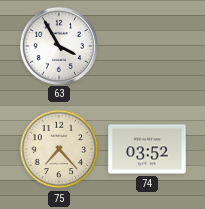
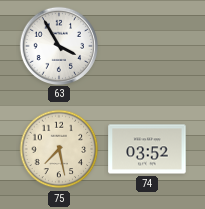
75: 7:23 -> 7:28 (59, 149)
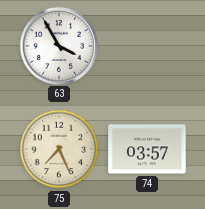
75: 7:28 -> 7:26 (59, 149)
74: 03:52 -> 03:57 (147, 149)
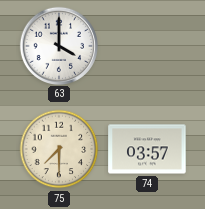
63: 3:55 -> 4:00 (58, 45)
75: 7:26 -> 7:30 (59, 149)
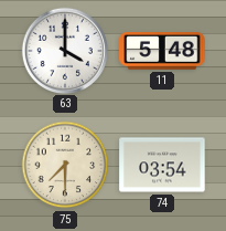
11: none -> 5:48 (162, 52)
74: 03:57 -> 03:54 (162, 165)
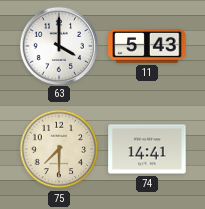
11: 5:48 -> 5:43 (147, 47)
74: 03:54 -> 14:41 (147, 149)
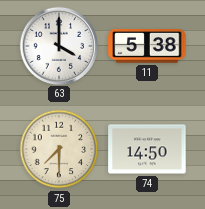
11: 5:43 -> 5:38 (147, 47)
74: 14:41 -> 14:50 (147, 149)
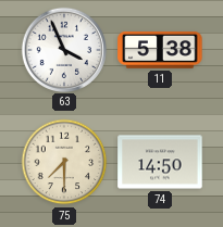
63: 4:00 -> 3:56 (63, 49)
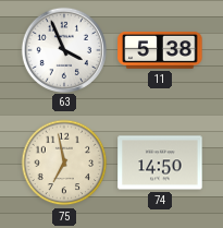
75: 7:30 -> 6:58 (64, 163)
